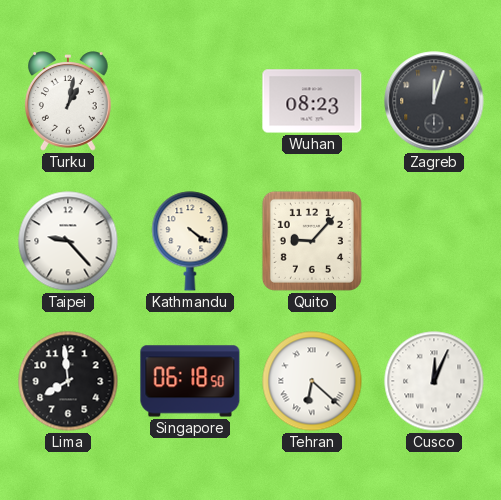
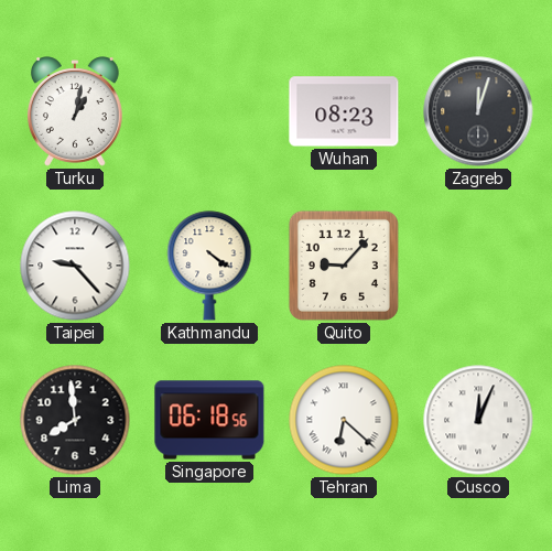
Singapore: 06:18:50 -> 06:18:56 (209, 420)
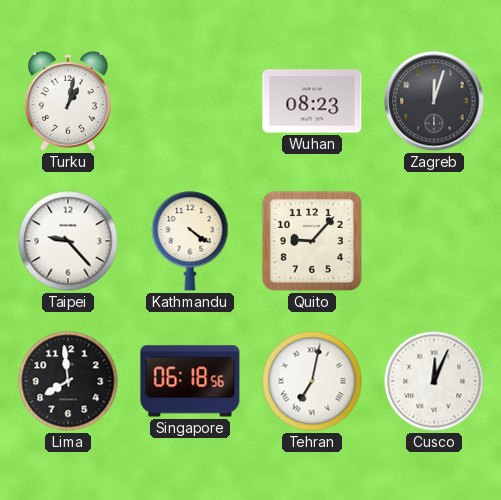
Tehran: 6:22 -> 7:02 (312, 381)
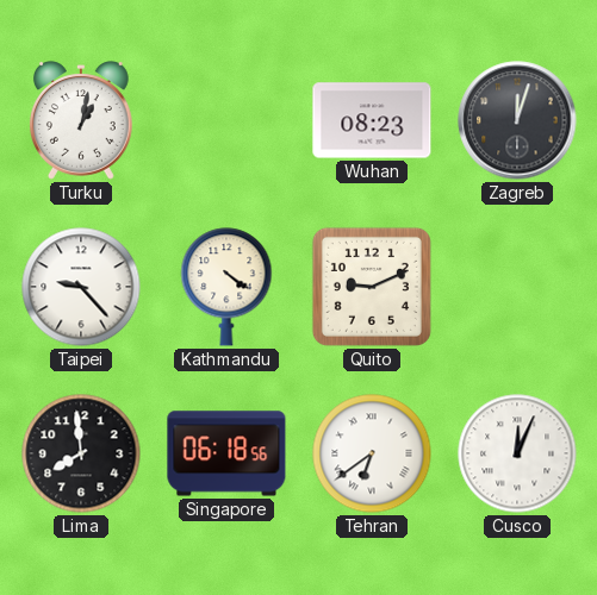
Quito: 9:07 -> 9:11 (372, 287)
Tehran: 7:02 -> 6:39 (372, 453)
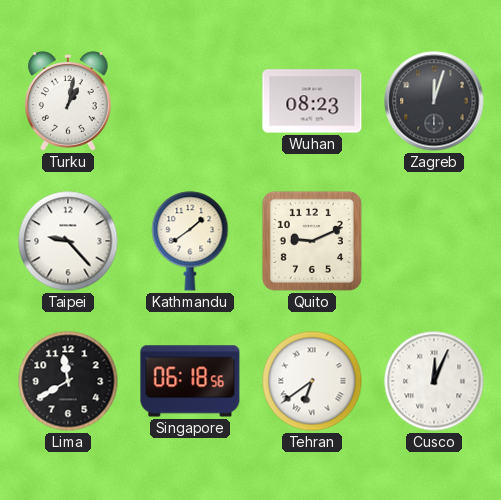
Kathmandu: 4:21 -> 1:39 (190, 241)
Lima: 7:59 -> 11:40 (68, 381)
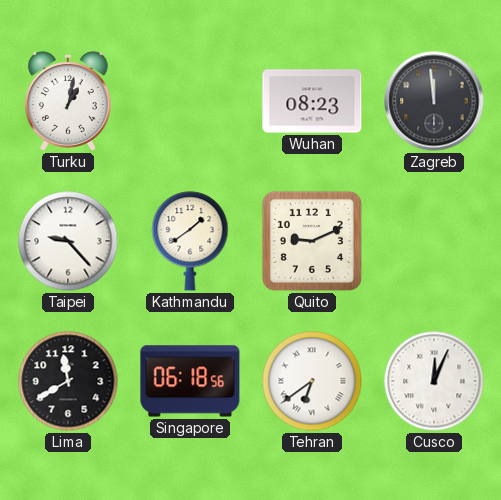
Zagreb: 12:03 -> 11:59 (434, 101)
